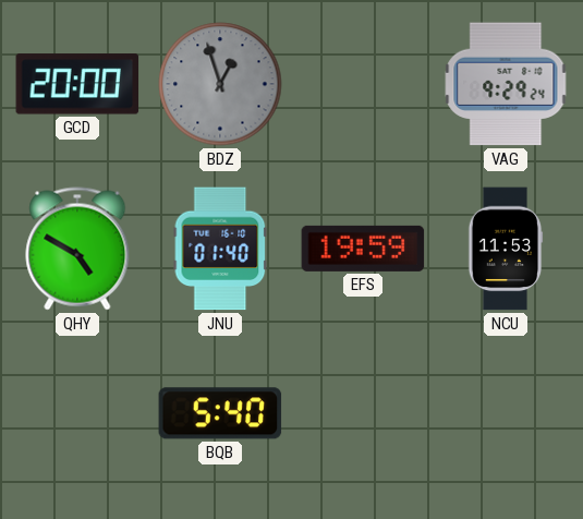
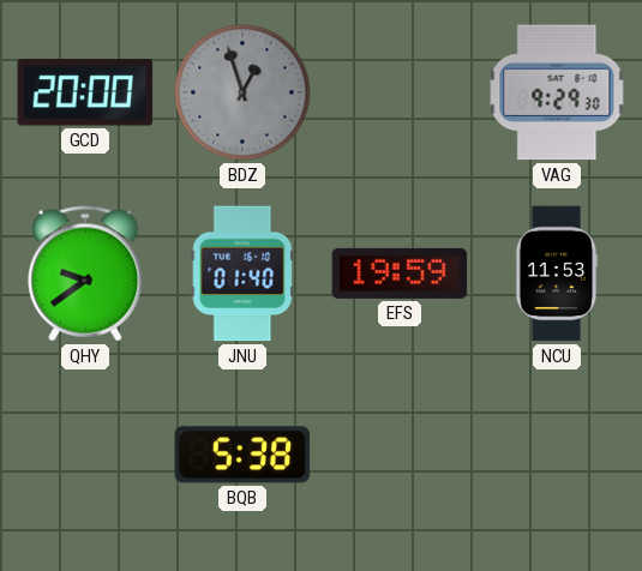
VAG: 9:29:24 -> 9:29:30 (557, 92)
QHY: 4:50 -> 9:39 (85, 274)
BQB: 5:40 -> 5:38 (242, 455)
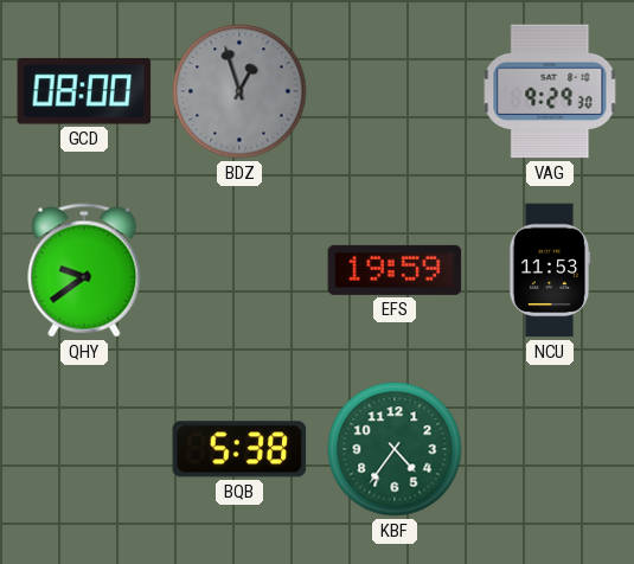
GCD: 20:00 -> 08:00 (84, 91)
JNU: 01:40 -> none (242, 274)
KBF: none -> 4:36 (395, 449)
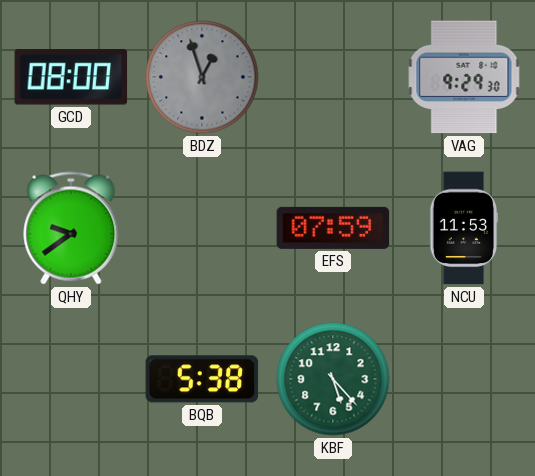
EFS: 19:59 -> 07:59 (333, 228)
KBF: 4:36 -> 5:23 (333, 379)
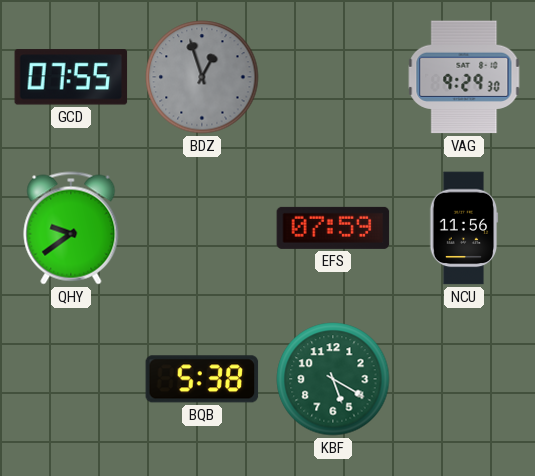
GCD: 08:00 -> 07:55 (71, 77)
NCU: 11:53 -> 11:56 (464, 228)
KBF: 5:23 -> 5:20 (333, 379)
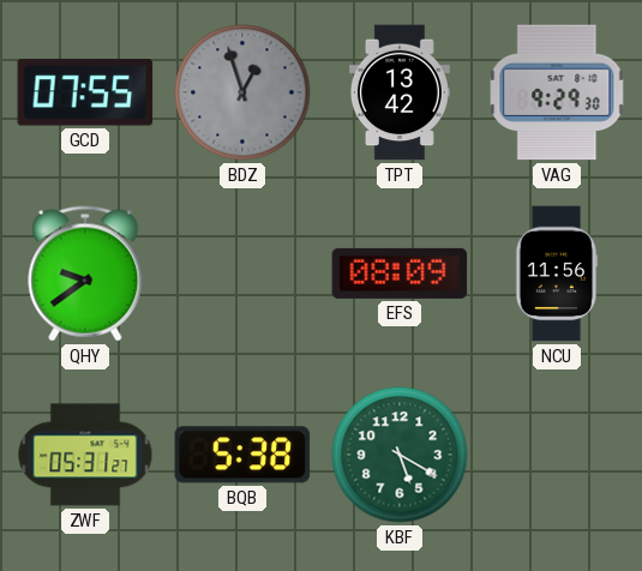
TPT: none -> 13:42 (400, 92)
EFS: 07:59 -> 08:09 (400, 274)
ZWF: none -> 05:31 (85, 455)
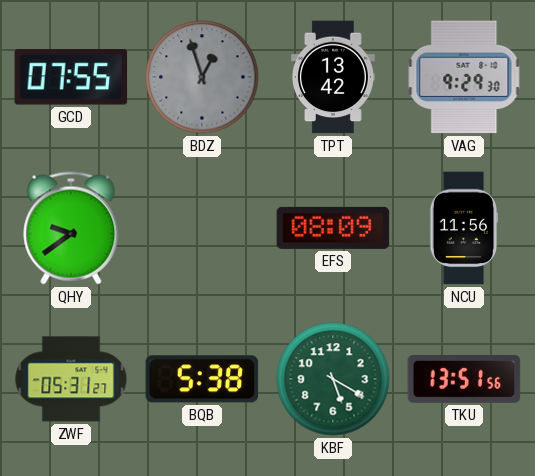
TKU: none -> 13:51 (464, 379)
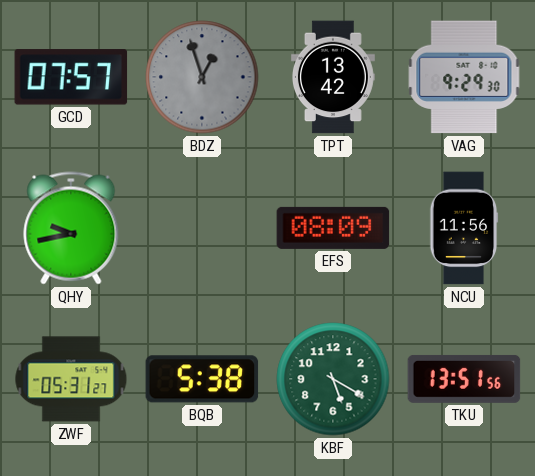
GCD: 07:55 -> 07:57 (71, 77)
QHY: 9:39 -> 9:43 (71, 228)
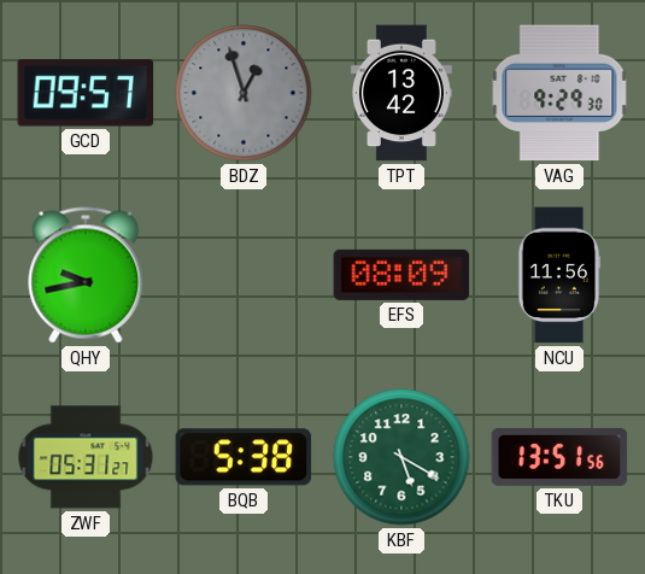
GCD: 07:57 -> 09:57 (86, 93)
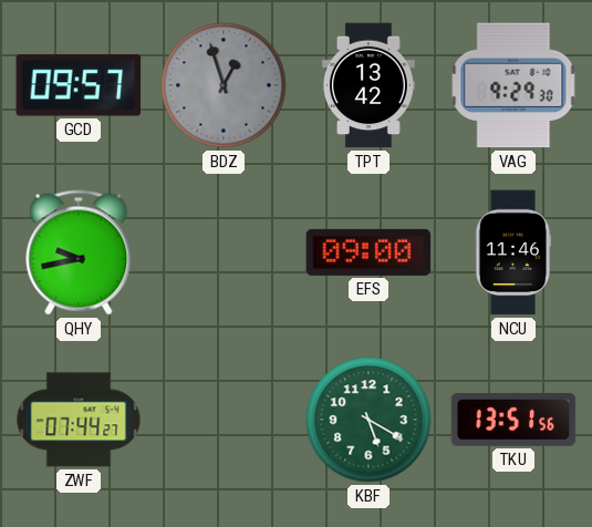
EFS: 08:09 -> 09:00 (368, 252)
NCU: 11:56 -> 11:46 (513, 252)
ZWF: 05:31 -> 07:44 (79, 420)
BQB: 5:38 -> none (244, 457)
